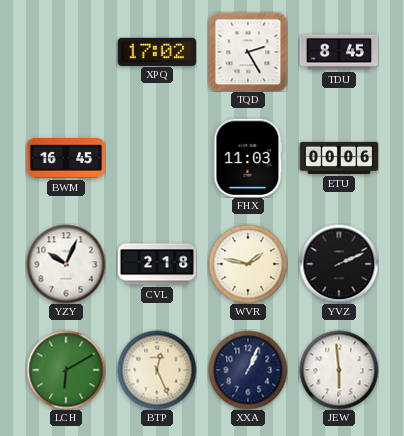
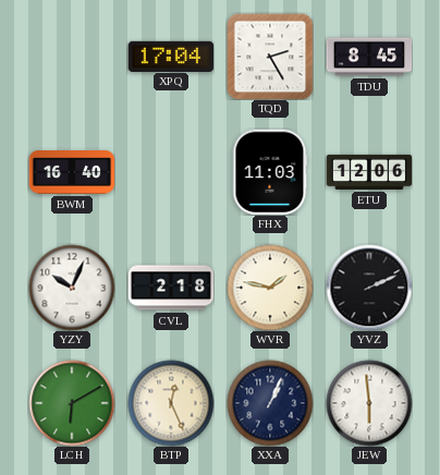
XPQ: 17:02 -> 17:04 (171, 56)
BWM: 16:45 -> 16:40 (72, 173)
ETU: 00:06 -> 12:06 (369, 172)
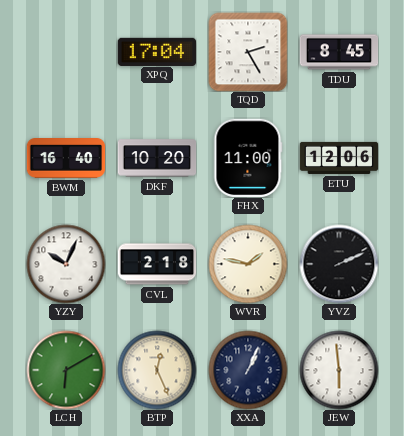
DKF: none -> 10:20 (157, 158)
FHX: 11:03 -> 11:00 (248, 158)
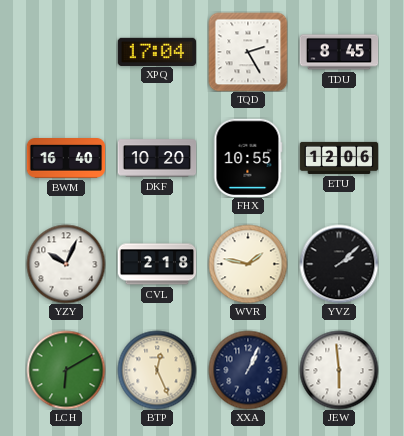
FHX: 11:00 -> 10:55 (248, 158)
YVZ: 2:11 -> 2:08 (339, 264)
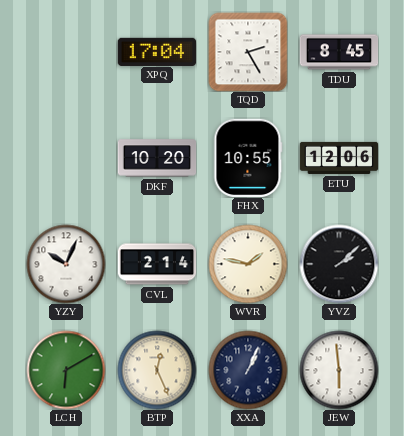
BWM: 16:40 -> none (66, 159)
CVL: 2:18 -> 2:14 (157, 264)
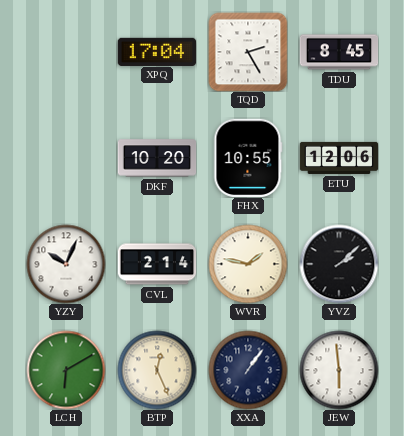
XXA: 1:04 -> 1:06 (248, 370)
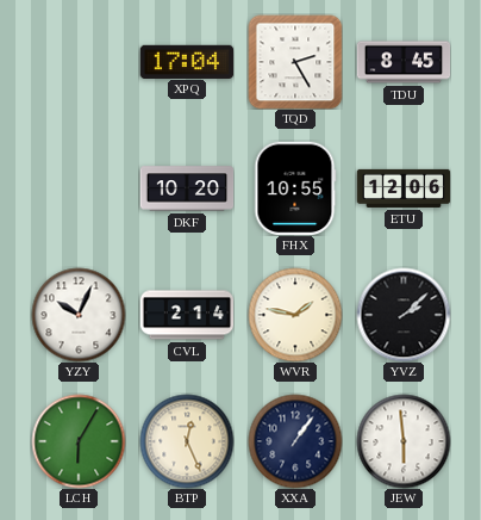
LCH: 6:10 -> 6:05 (79, 441)
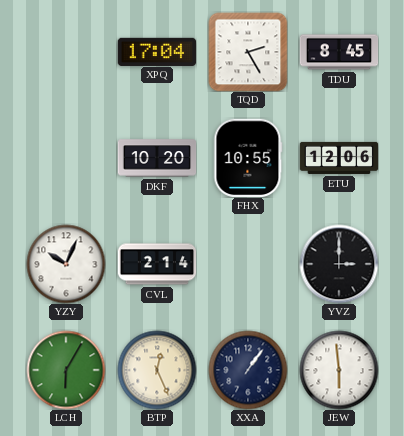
WVR: 1:47 -> none (295, 315)
YVZ: 2:08 -> 3:00 (339, 264)
